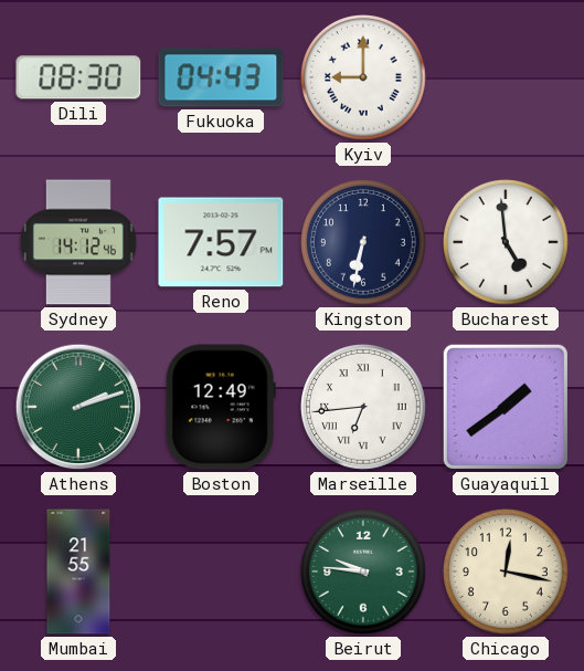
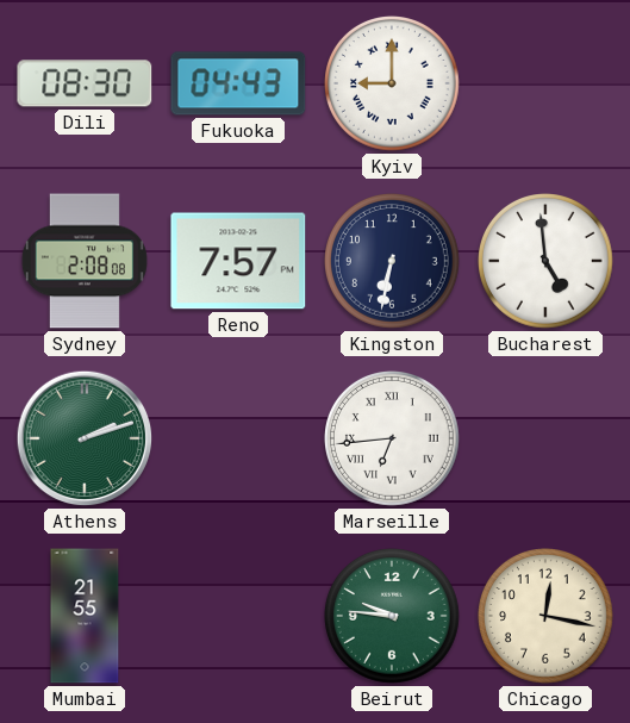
Sydney: 14:12 -> 2:08 (85, 261)
Boston: 12:49 -> none (221, 407)
Guayaquil: 1:39 -> none (506, 407)
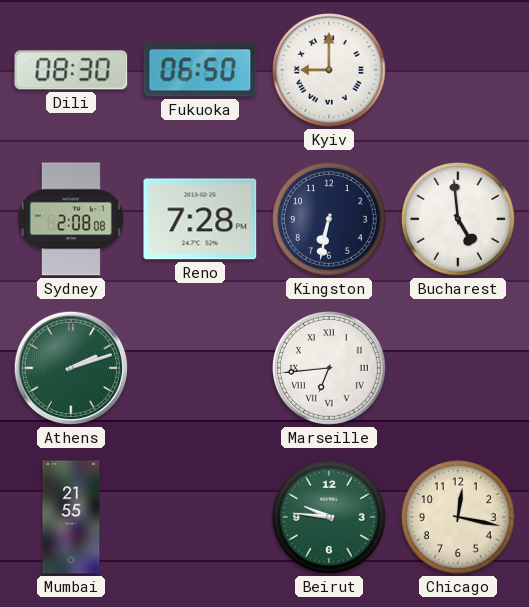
Fukuoka: 04:43 -> 06:50 (200, 70)
Reno: 7:57 -> 7:28 (200, 219)
